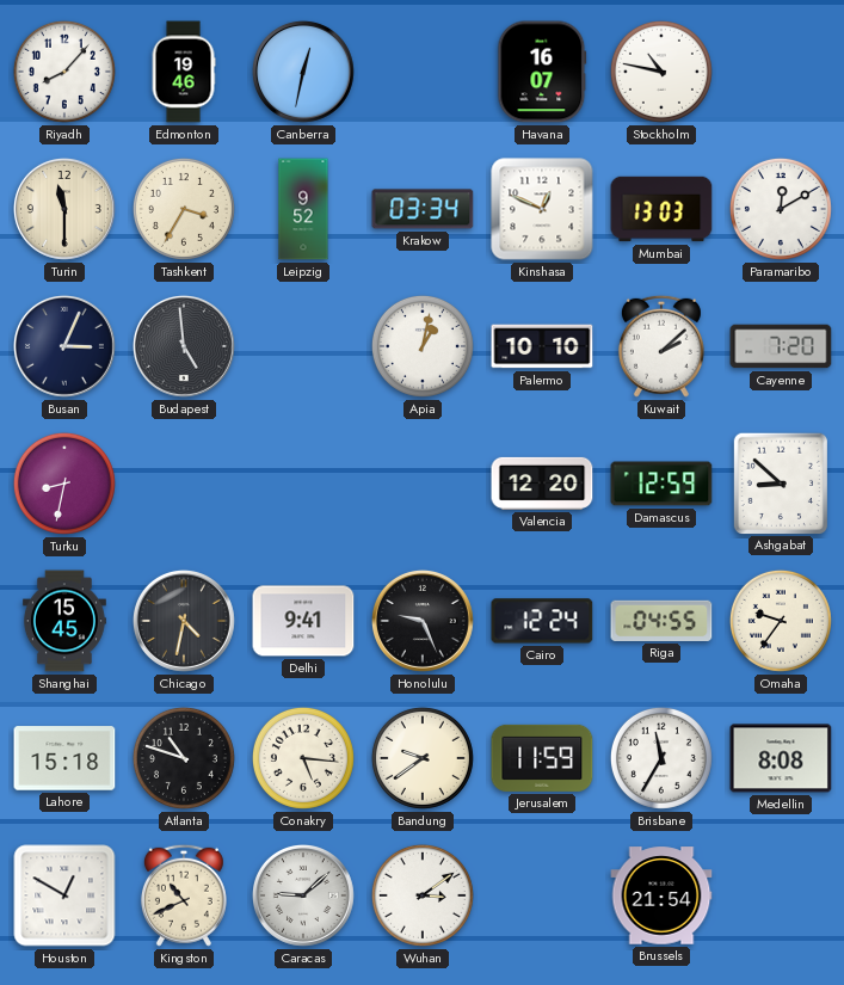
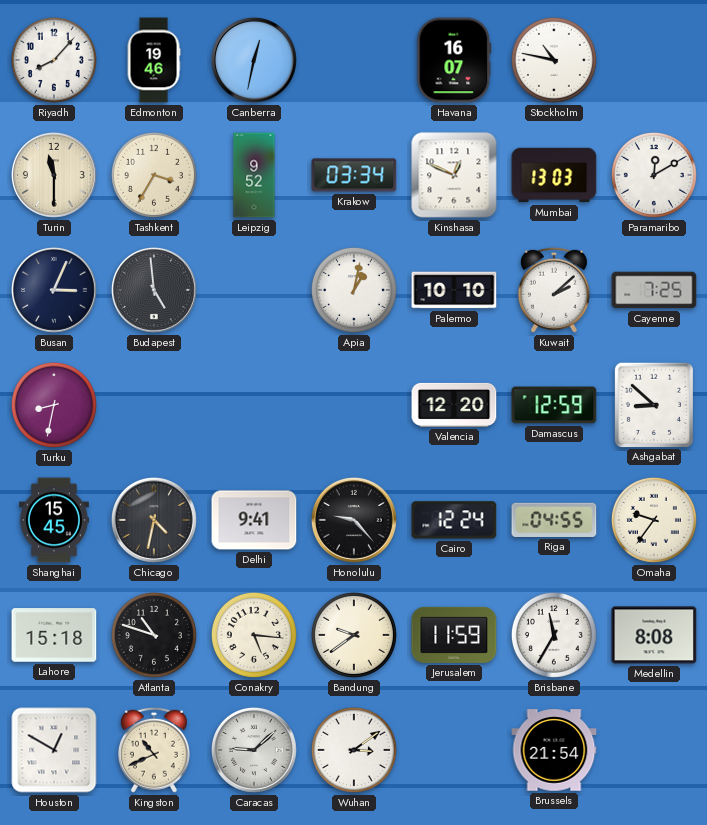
Cayenne: 7:20 -> 7:25 (654, 290)
Honolulu: 9:26 -> 9:23 (354, 520)
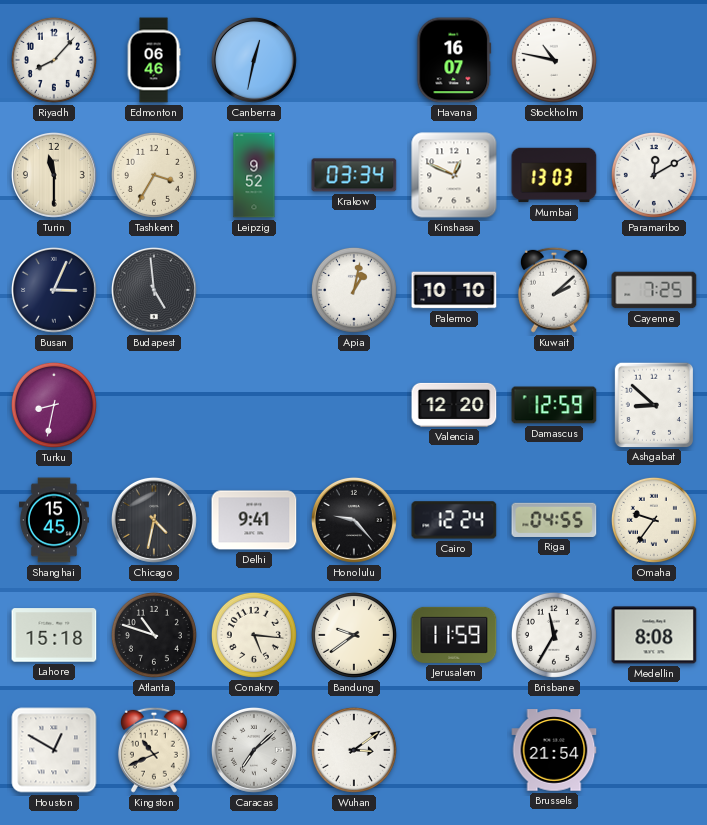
Edmonton: 19:46 -> 06:46 (154, 60)
Caracas: 9:08 -> 7:08 (254, 750)
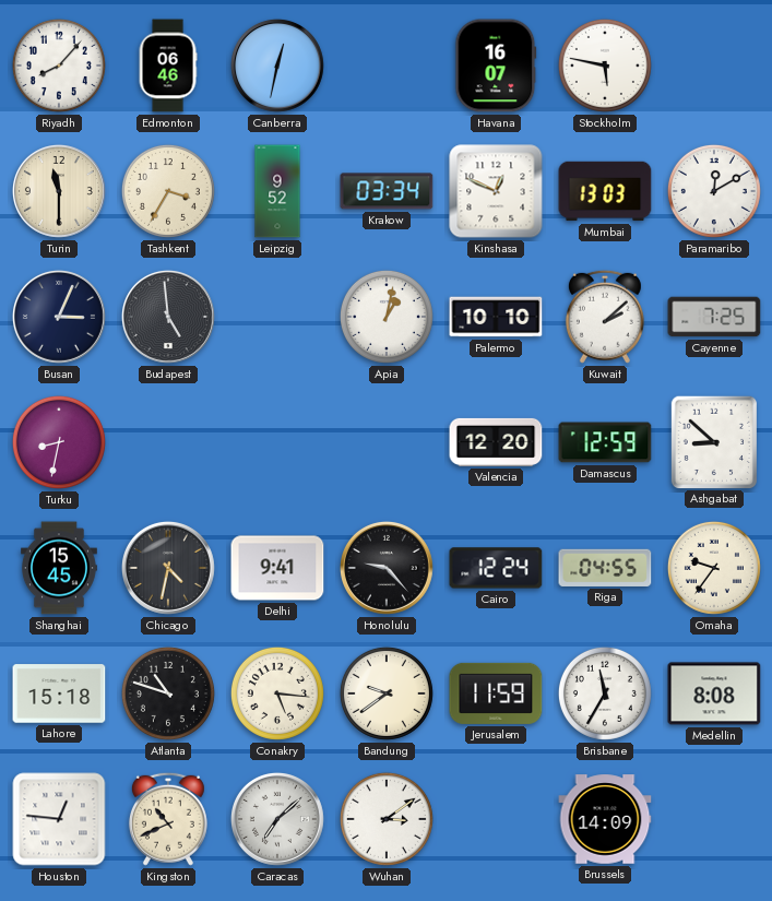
Stockholm: 10:47 -> 5:47 (605, 66)
Houston: 12:50 -> 12:46 (59, 819)
Brussels: 21:54 -> 14:09 (605, 819)
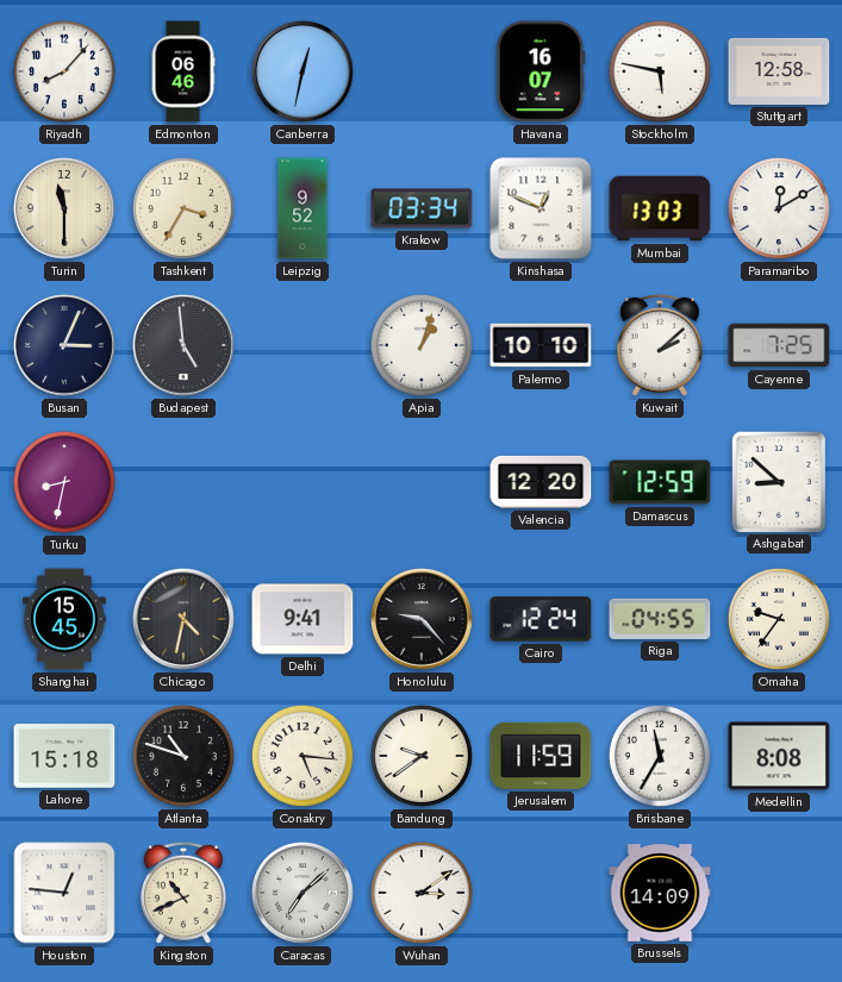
Stuttgart: none -> 12:58 (779, 71)
Apia: 1:02 -> 1:03 (422, 345)
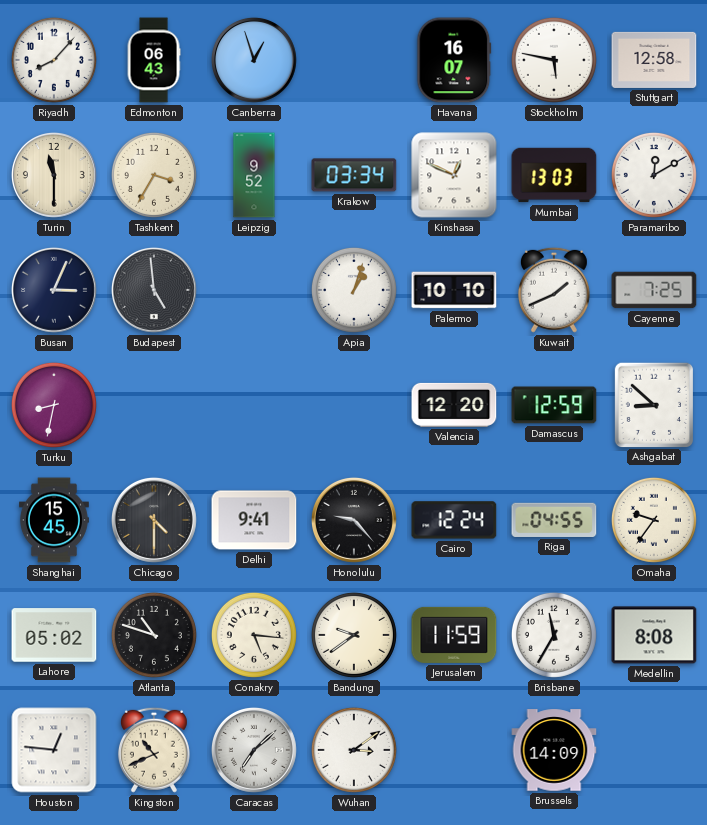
Edmonton: 06:46 -> 06:43 (154, 60)
Canberra: 12:32 -> 12:57 (254, 60)
Kuwait: 2:08 -> 1:41 (554, 290)
Chicago: 4:32 -> 4:30 (154, 520)
Lahore: 15:18 -> 05:02 (54, 635)
